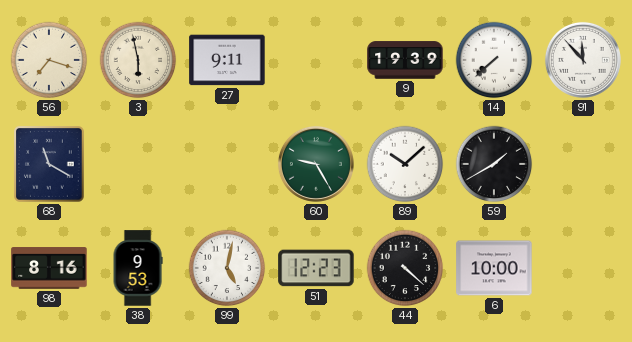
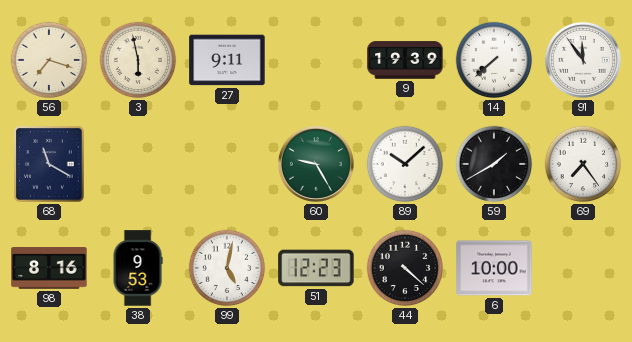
91: 11:53 -> 11:54 (583, 60)
69: none -> 7:24 (583, 164)
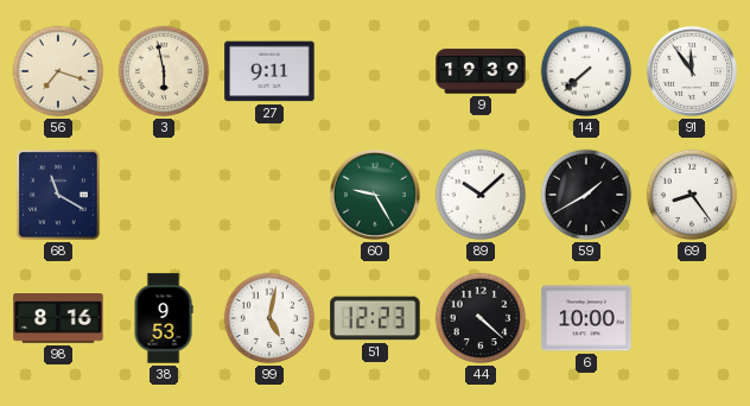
69: 7:24 -> 8:24 (692, 195)
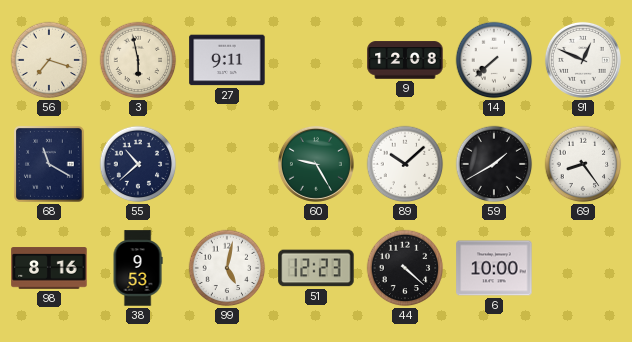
9: 19:39 -> 12:08 (405, 60)
91: 11:54 -> 12:49 (583, 60)
55: none -> 10:38 (138, 164)
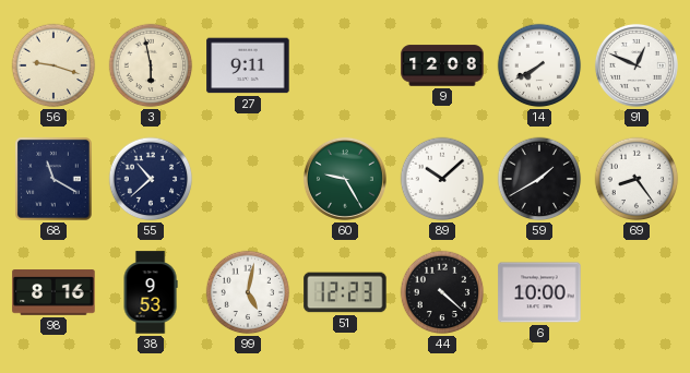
56: 7:18 -> 9:18 (53, 65)
14: 7:38 -> 7:40 (539, 65)
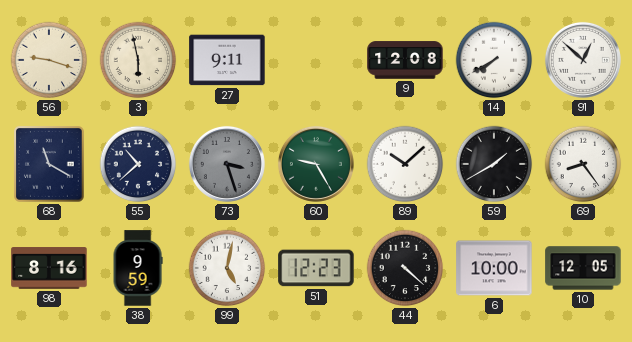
91: 12:49 -> 12:52 (583, 60)
73: none -> 3:27 (227, 164)
38: 9:53 -> 9:59 (138, 268)
10: none -> 12:05 (583, 268)
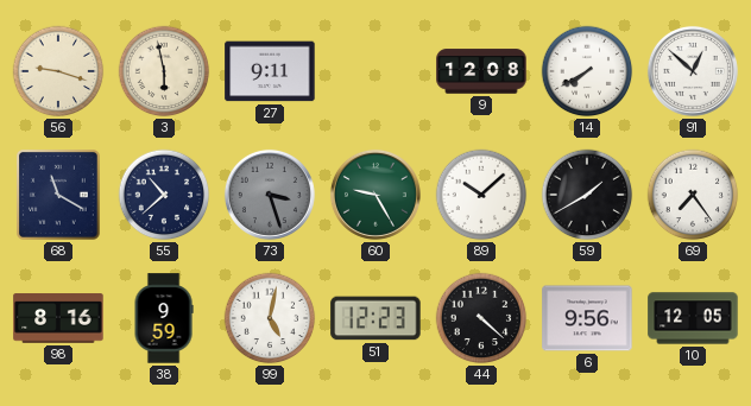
69: 8:24 -> 7:24 (693, 195)
6: 10:00 -> 9:56 (587, 318)
